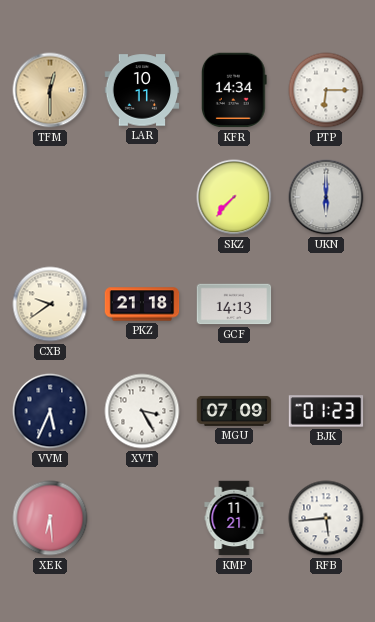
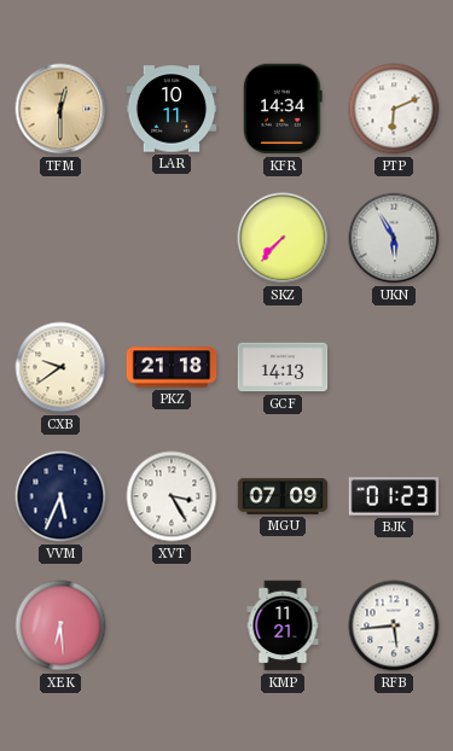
PTP: 6:15 -> 6:11 (394, 109)
UKN: 6:00 -> 5:55 (394, 238)
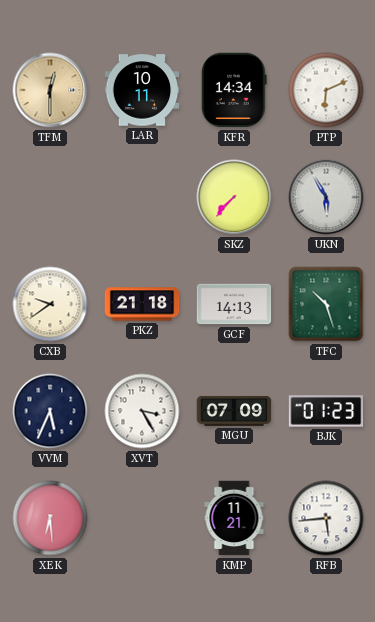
TFC: none -> 10:27 (326, 304)
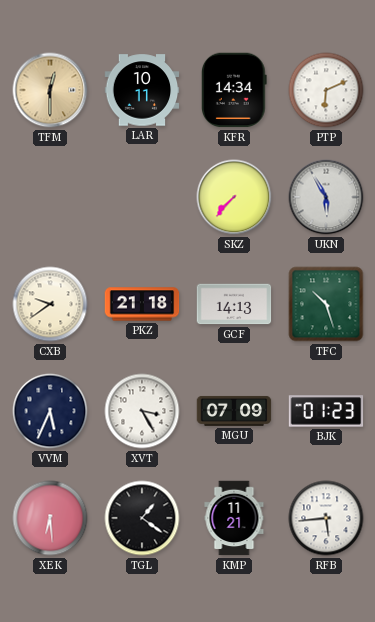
TGL: none -> 1:21 (142, 518)
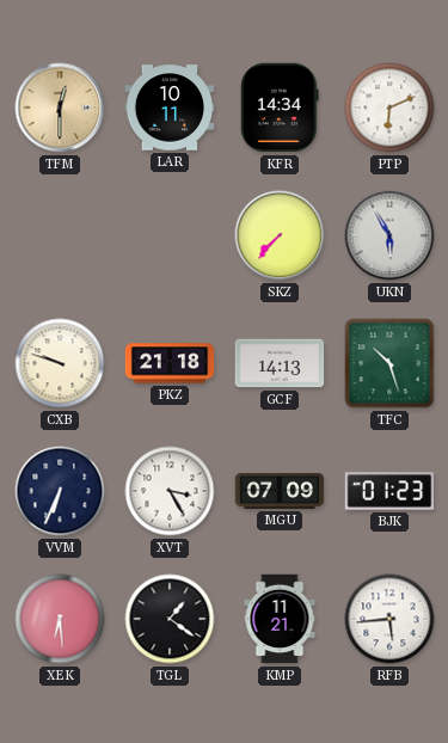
CXB: 9:39 -> 9:48 (60, 363)
VVM: 5:34 -> 6:34 (60, 491)
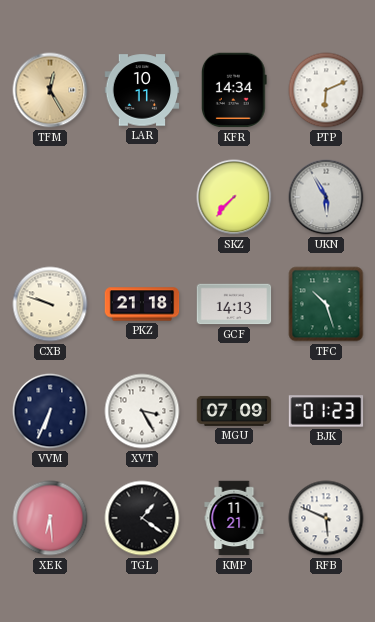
TFM: 12:30 -> 12:25 (50, 90)
RFB: 5:44 -> 5:49 (326, 518)
